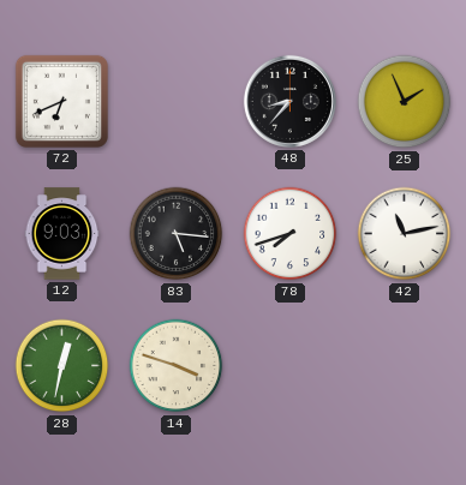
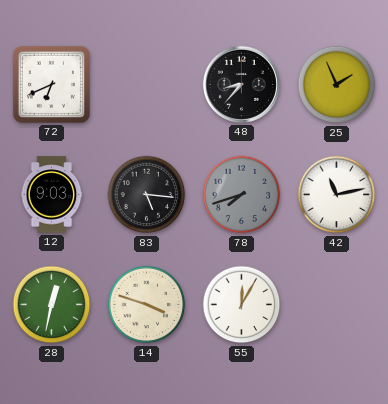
78 dial: white -> grey (242, 195)
55: none -> 12:05 (242, 305)
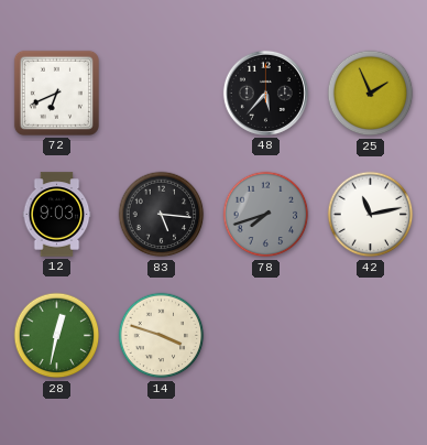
48: 8:37 -> 5:37 (265, 93)
55: 12:05 -> none (242, 305)
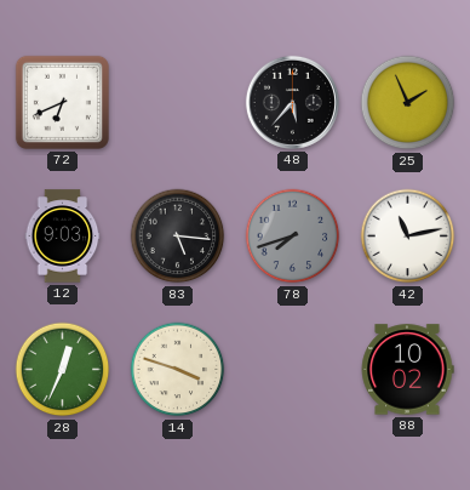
28: 12:32 -> 12:34 (63, 370)
88: none -> 10:02 (407, 370)
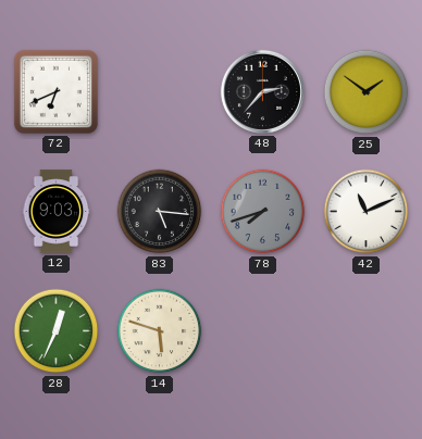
48: 5:37 -> 2:37 (262, 91)
25: 1:56 -> 1:51 (367, 92)
42: 11:13 -> 11:11 (367, 212)
14: 3:48 -> 5:48 (160, 331)
88: 10:02 -> none (407, 370)
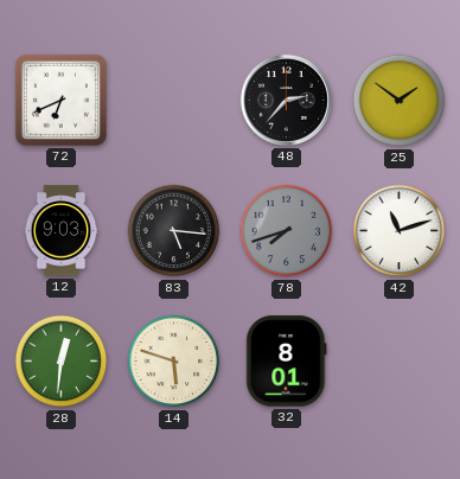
42: 11:11 -> 11:12 (400, 231)
28: 12:34 -> 12:31 (62, 362)
32: none -> 8:01 (287, 362)
